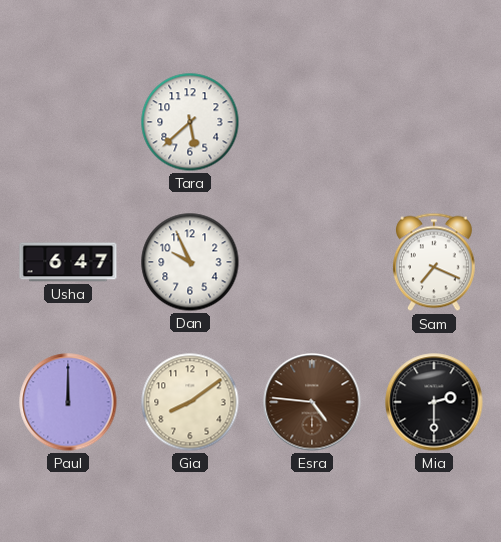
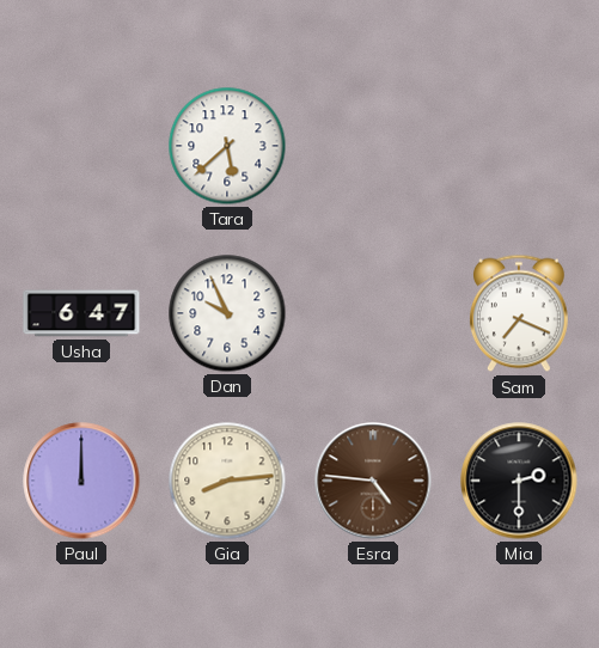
Gia: 8:09 -> 8:14 (227, 481)
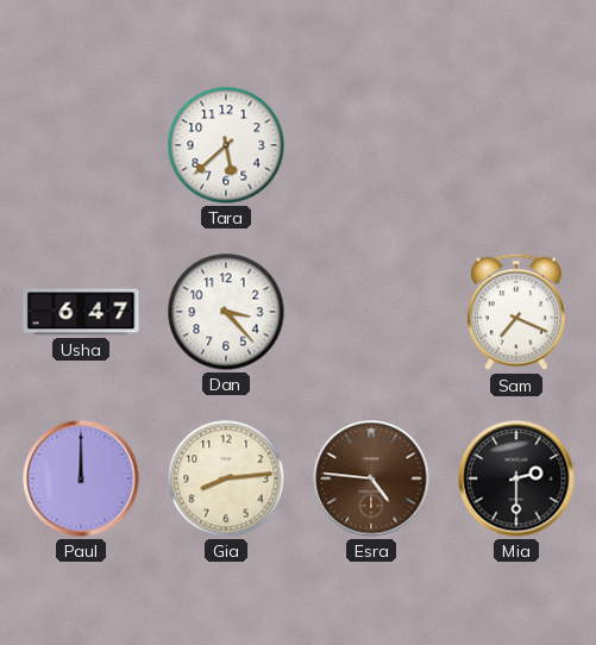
Dan: 9:56 -> 3:23 (226, 312)
